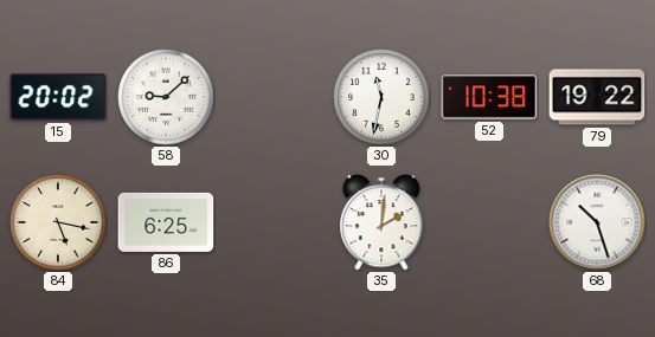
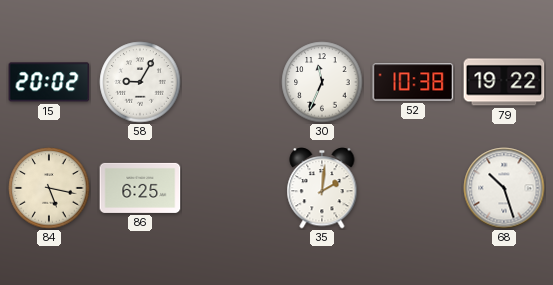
58: 9:08 -> 9:05 (140, 82)
30: 11:32 -> 11:34 (322, 82)
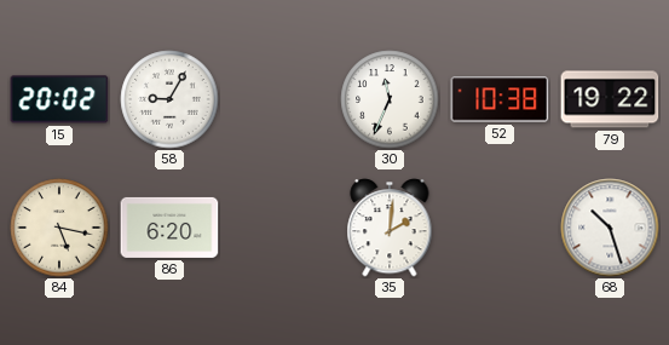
86: 6:25 -> 6:20 (169, 228)
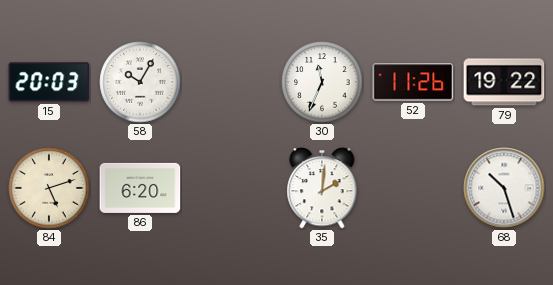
15: 20:02 -> 20:03 (49, 82)
58: 9:05 -> 10:05 (140, 82)
52: 10:38 -> 11:26 (413, 82)
84: 5:17 -> 5:12 (49, 188)
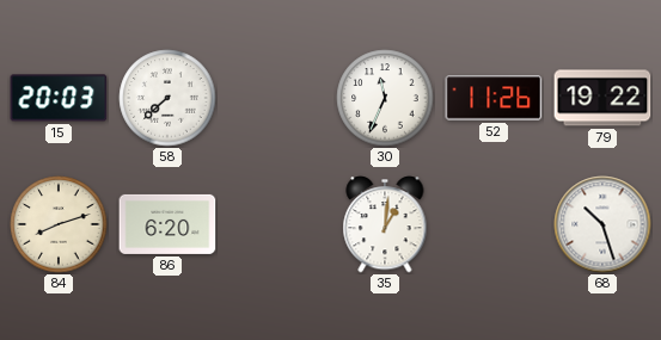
58: 10:05 -> 7:38 (167, 98)
84: 5:12 -> 8:12 (59, 224)
35: 2:01 -> 1:01 (385, 224)
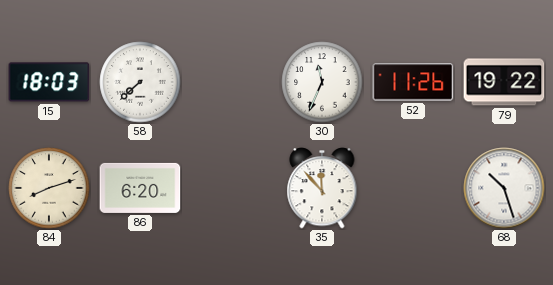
15: 20:03 -> 18:03 (49, 82)
35: 1:01 -> 11:53 (322, 188)
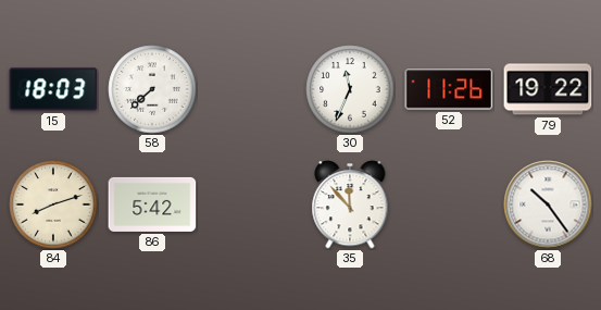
86: 6:20 -> 5:42 (152, 204)
68: 10:27 -> 10:24 (548, 204)
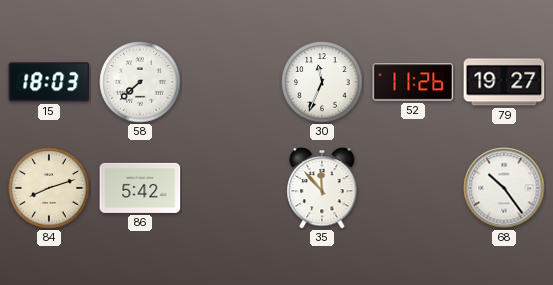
79: 19:22 -> 19:27 (504, 82)
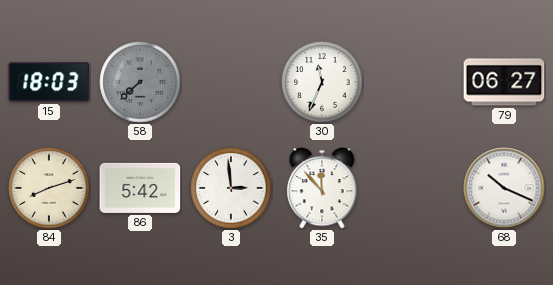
58 dial: white -> grey (140, 82)
52: 11:26 -> none (413, 82)
79: 19:27 -> 06:27 (504, 82)
3: none -> 2:59 (231, 188)
68: 10:24 -> 10:19 (504, 188)
